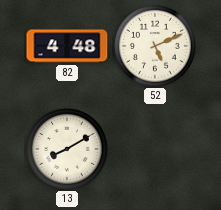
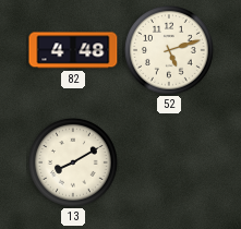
52: 5:11 -> 5:12 (170, 51)
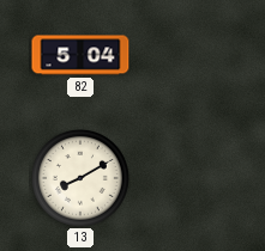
82: 4:48 -> 5:04 (80, 55)
52: 5:12 -> none (170, 51)
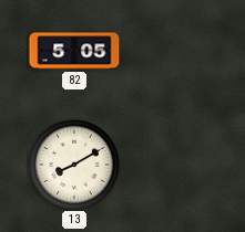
82: 5:04 -> 5:05 (74, 51)
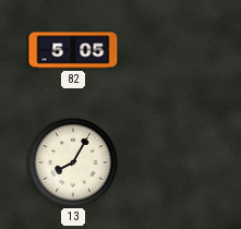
13: 8:10 -> 8:05 (74, 164)
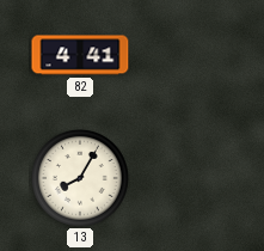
82: 5:05 -> 4:41 (80, 55)
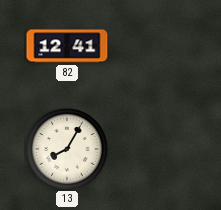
82: 4:41 -> 12:41 (67, 46)
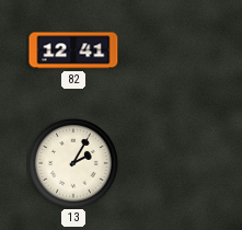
13: 8:05 -> 2:05 (74, 164)
